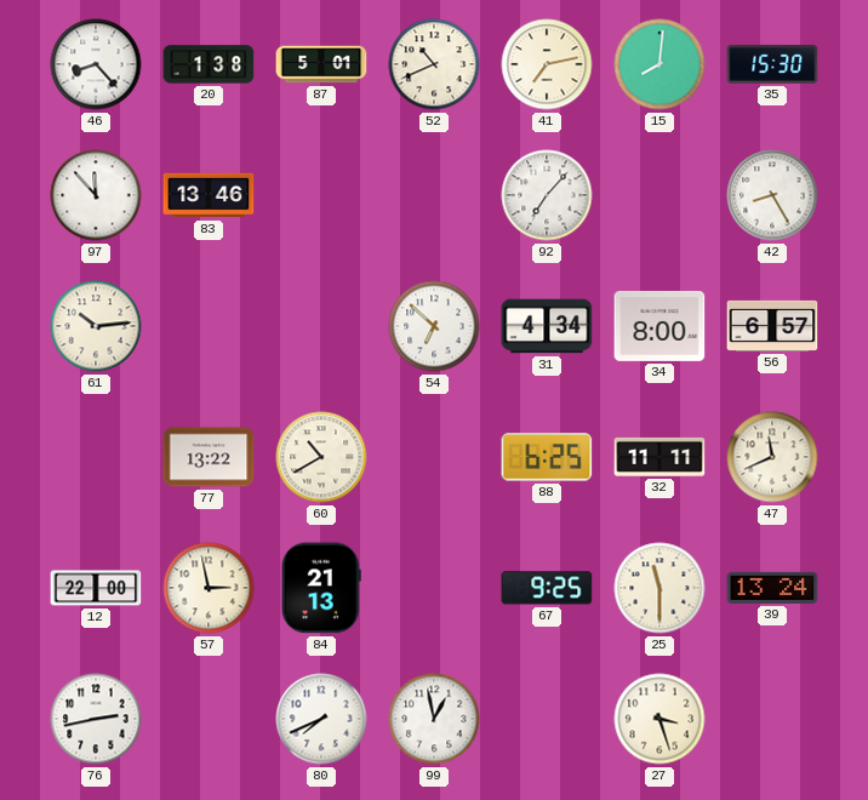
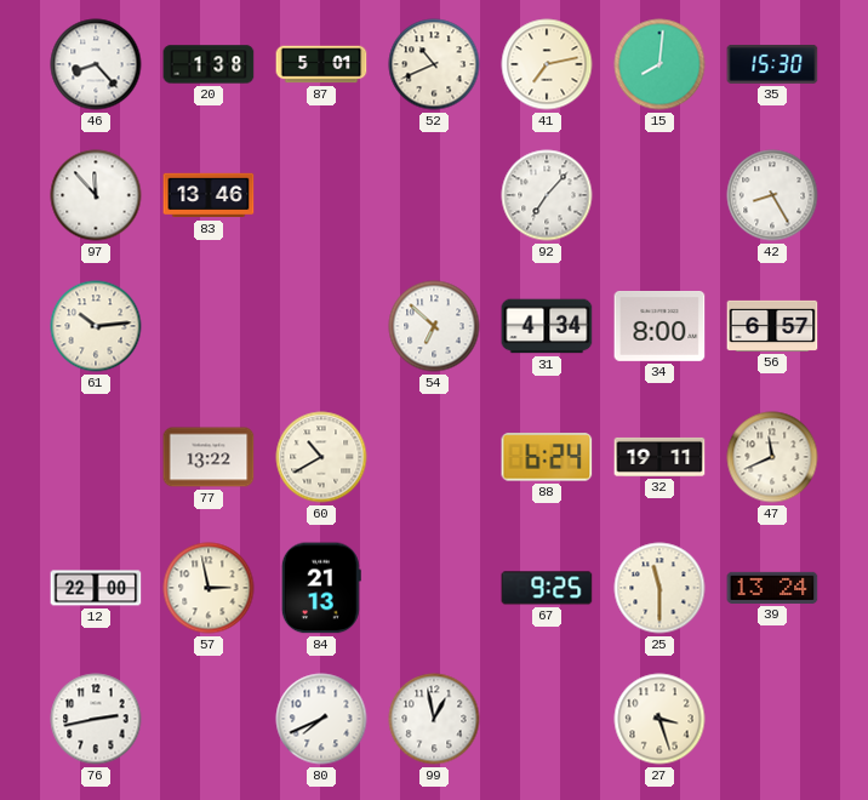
88: 6:25 -> 6:24 (547, 457)
32: 11:11 -> 19:11 (659, 457)
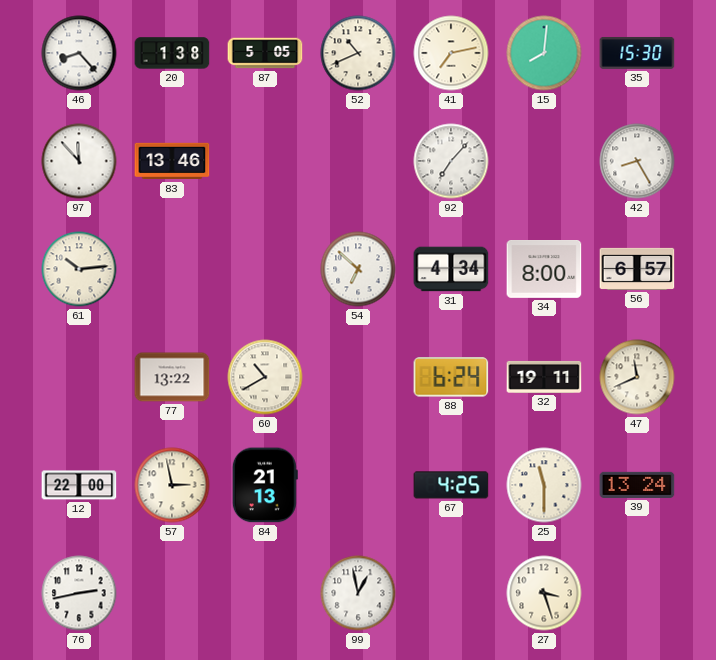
87: 5:01 -> 5:05 (265, 53)
67: 9:25 -> 4:25 (451, 485)
80: 7:41 -> none (321, 719)
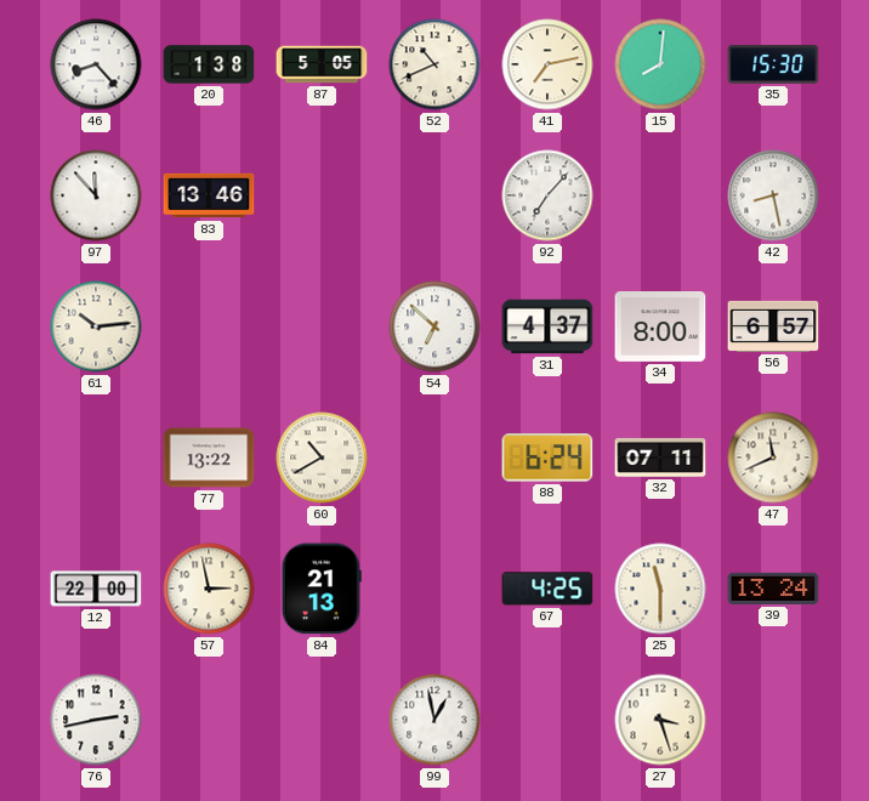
42: 8:25 -> 8:28 (773, 195)
31: 4:34 -> 4:37 (547, 326)
32: 19:11 -> 07:11 (660, 458)
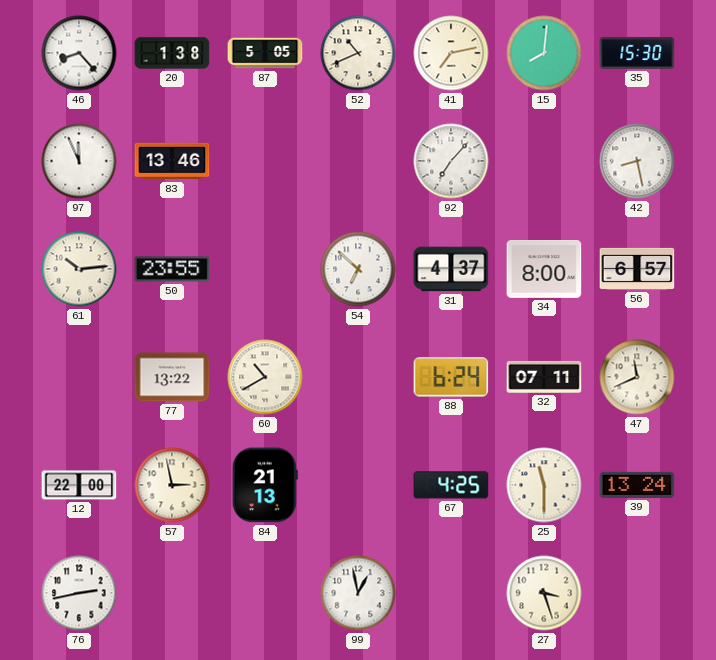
97: 11:53 -> 11:56 (79, 161)
50: none -> 23:55 (172, 269)
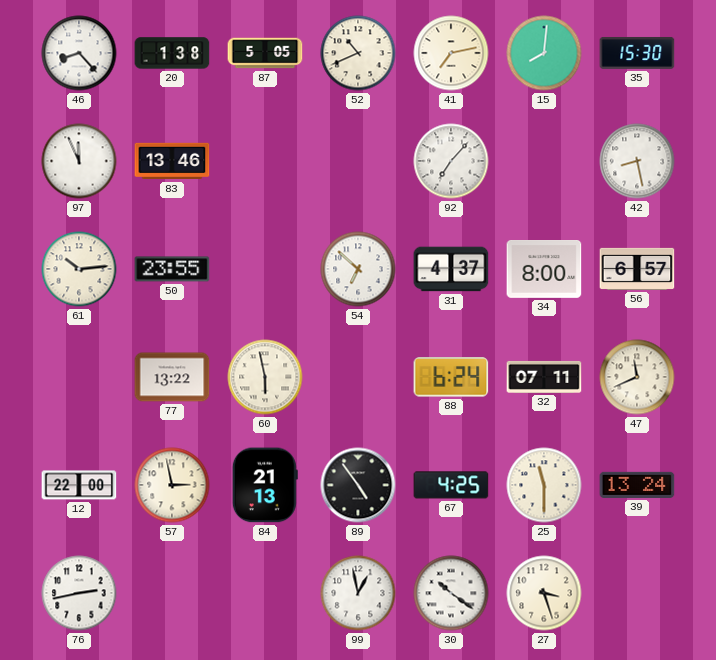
60: 10:40 -> 5:58 (265, 377)
89: none -> 4:54 (358, 485)
30: none -> 10:21 (451, 593)
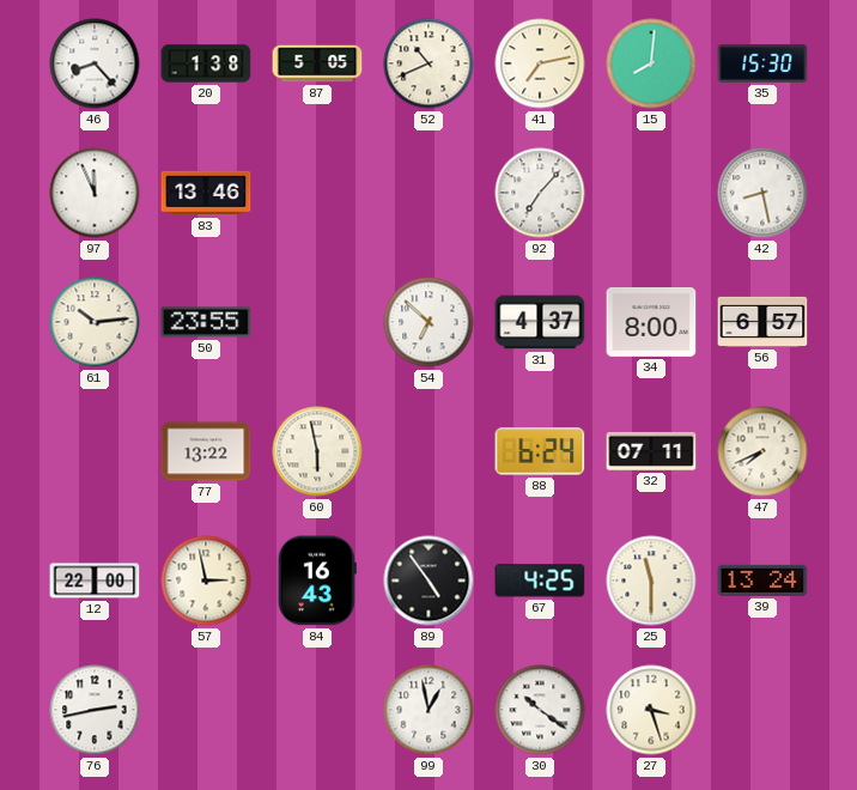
47: 11:41 -> 7:41 (762, 451)
84: 21:13 -> 16:43 (317, 581)
